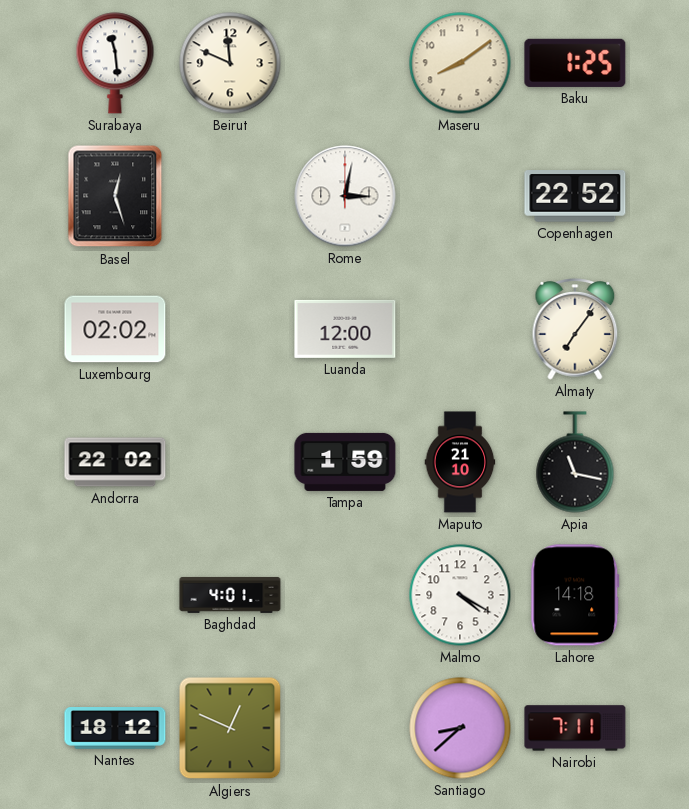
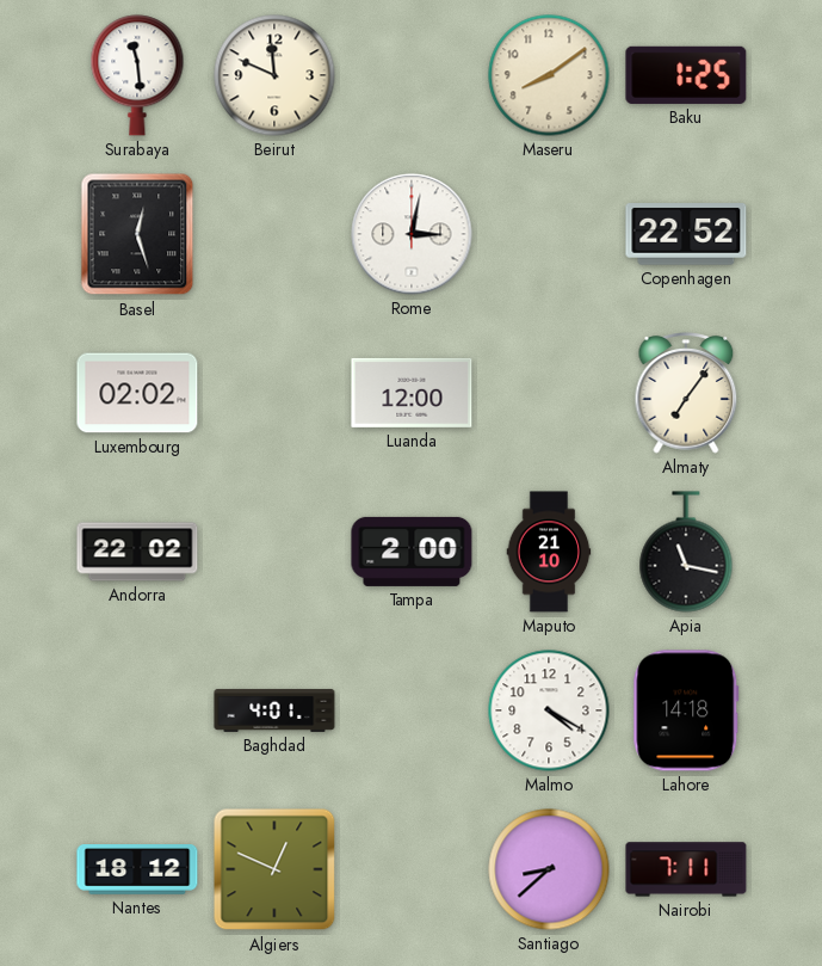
Tampa: 1:59 -> 2:00 (412, 552)
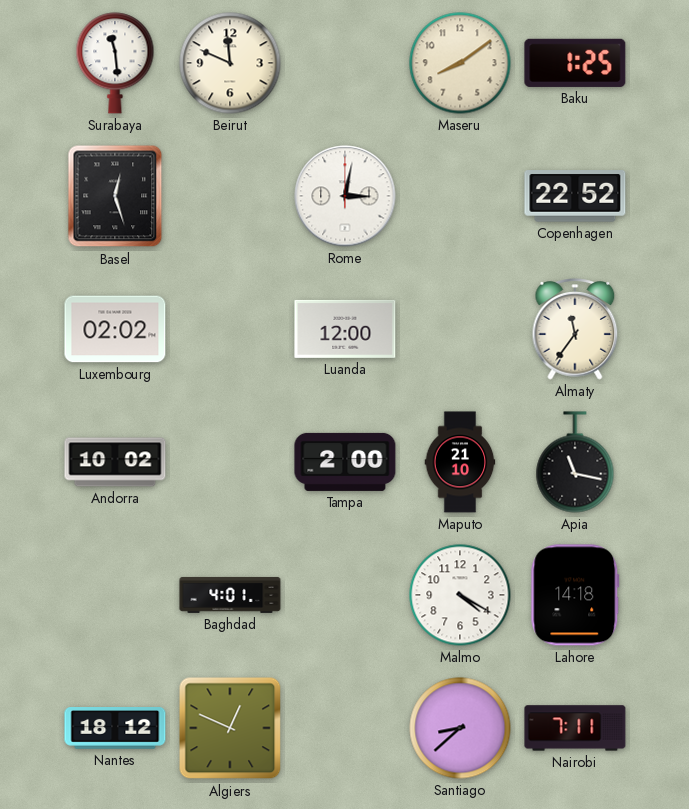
Almaty: 7:06 -> 11:36 (575, 329)
Andorra: 22:02 -> 10:02 (115, 462)
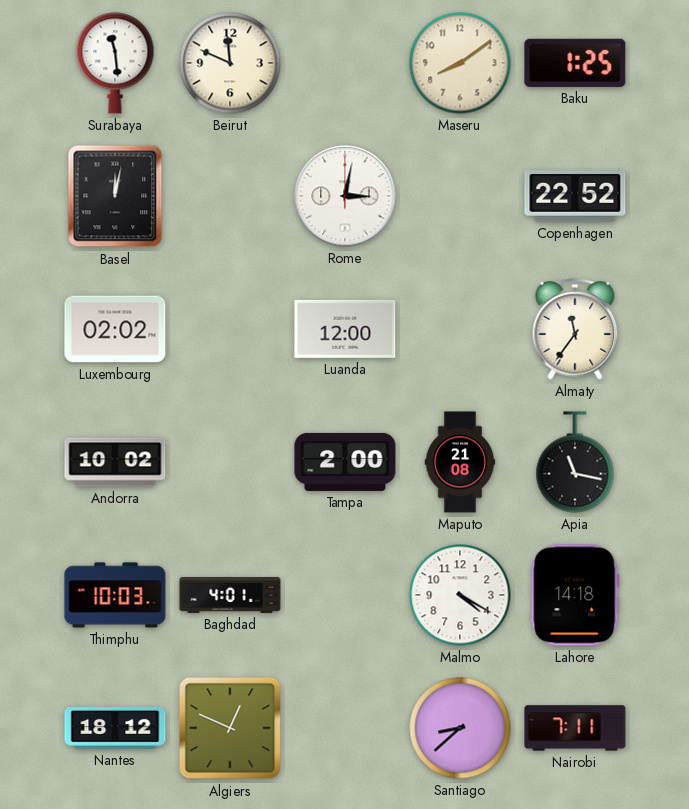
Basel: 12:27 -> 12:02 (115, 196)
Maputo: 21:10 -> 21:08 (460, 462)
Thimphu: none -> 10:03 (115, 595)
